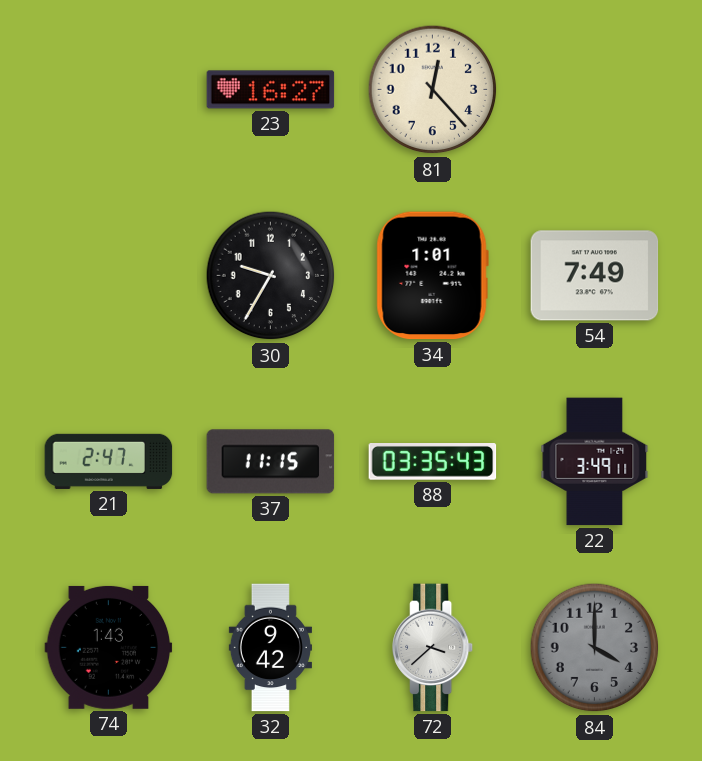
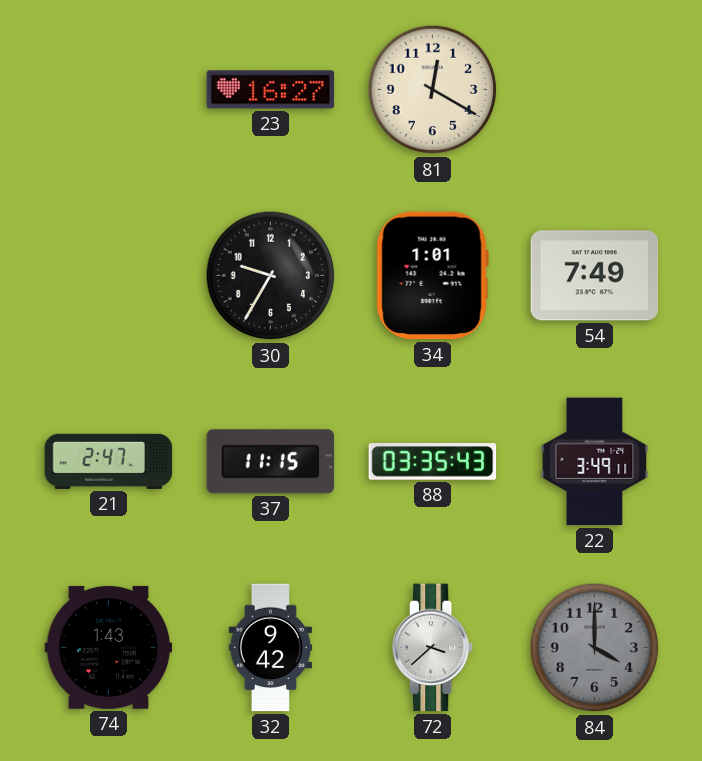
81: 12:23 -> 12:20 (433, 90)
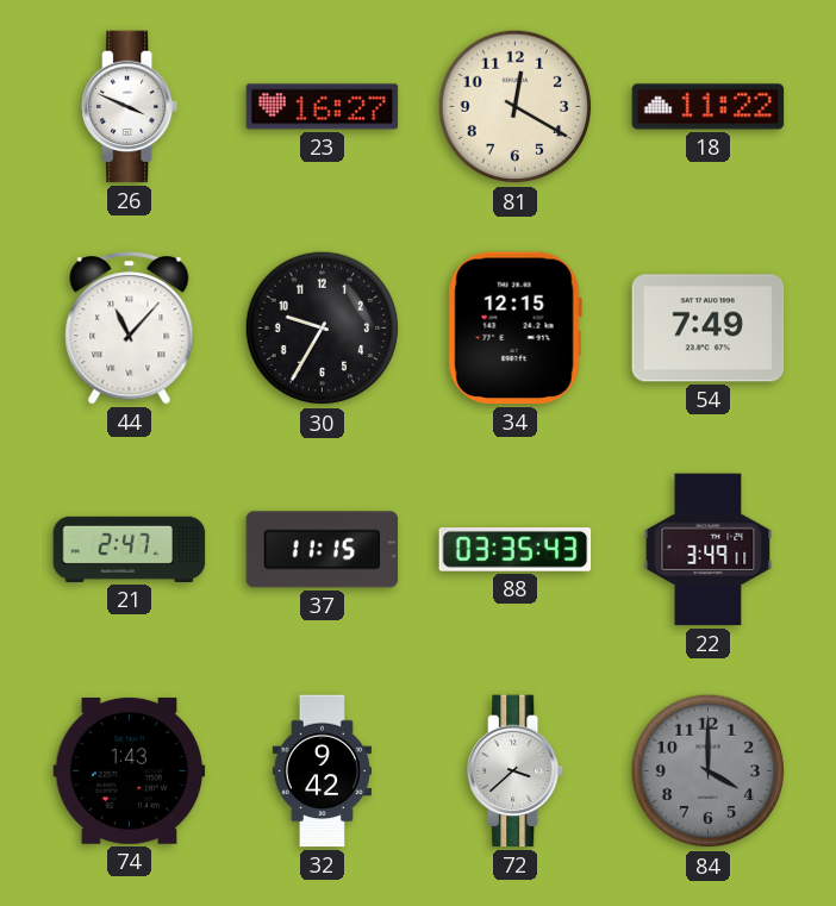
26: none -> 3:49 (131, 107)
18: none -> 11:22 (709, 107)
44: none -> 11:07 (130, 329)
34: 1:01 -> 12:15 (514, 329)
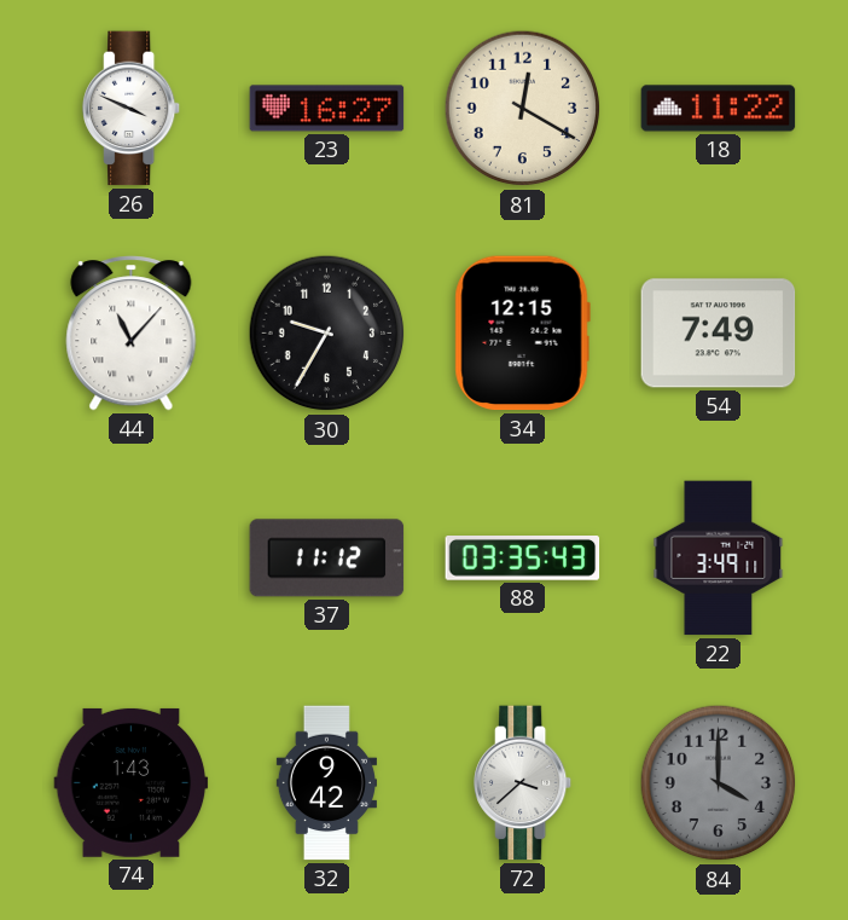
21: 2:47 -> none (130, 549)
37: 11:15 -> 11:12 (327, 559)
